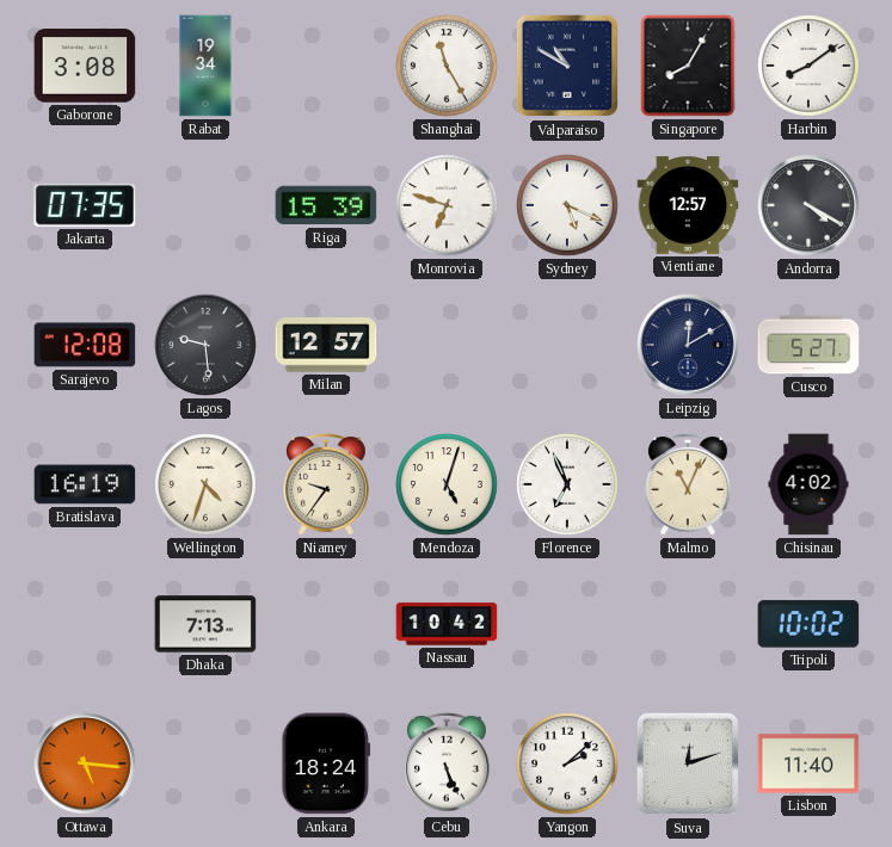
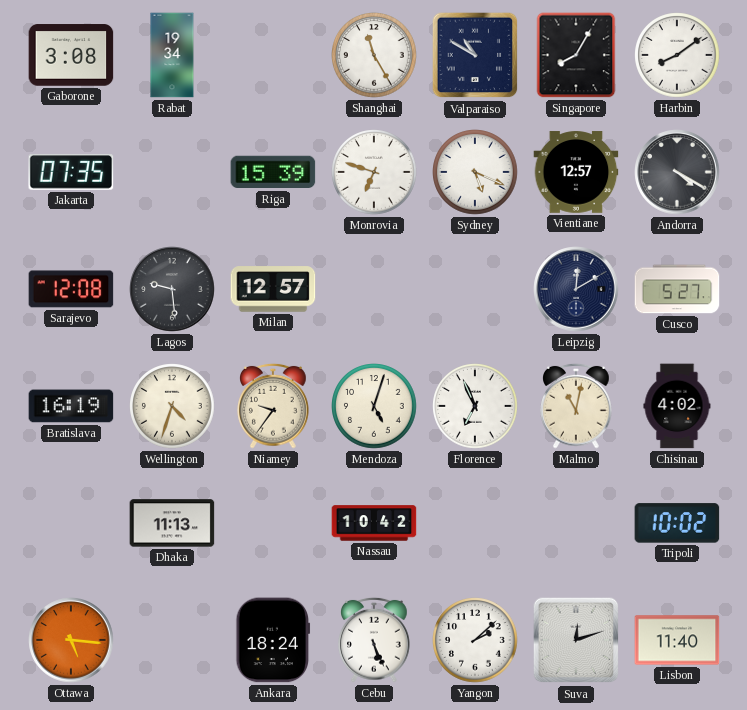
Malmo: 11:04 -> 11:02 (576, 406)
Dhaka: 7:13 -> 11:13 (172, 523)
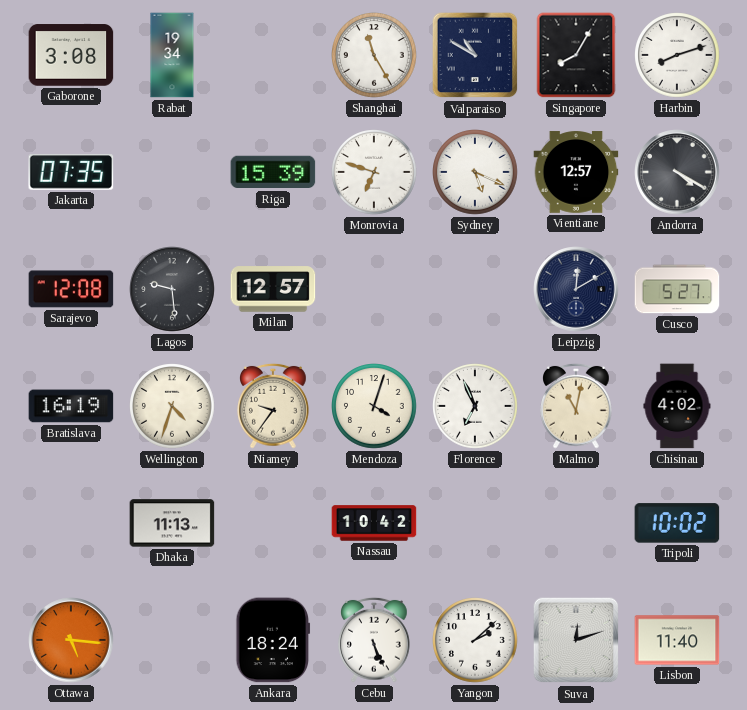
Harbin: 8:09 -> 8:12 (677, 55)
Mendoza: 5:03 -> 4:03 (374, 406)
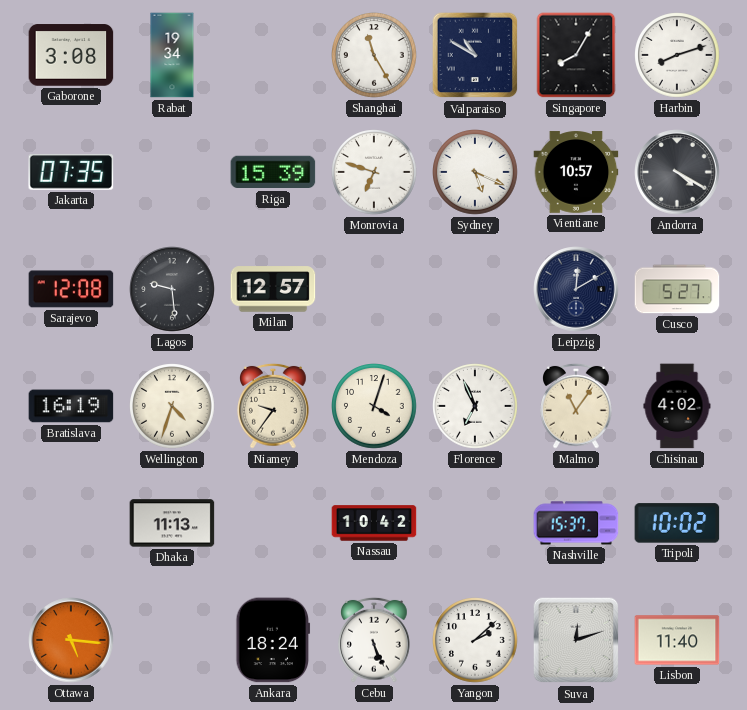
Vientiane: 12:57 -> 10:57 (576, 172)
Malmo: 11:02 -> 11:06 (576, 406)
Nashville: none -> 15:37 (576, 523)
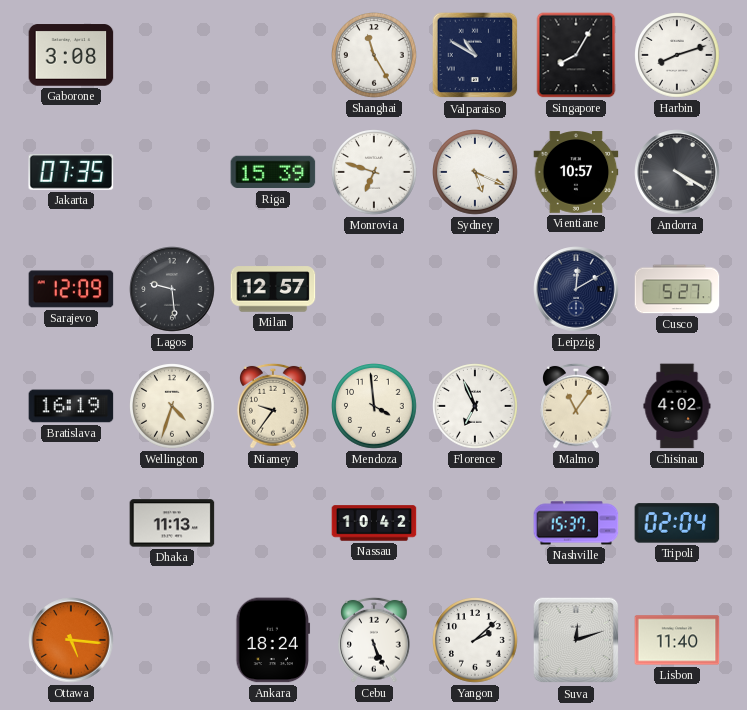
Rabat: 19:34 -> none (172, 55)
Sarajevo: 12:08 -> 12:09 (71, 289)
Mendoza: 4:03 -> 3:59 (374, 406)
Tripoli: 10:02 -> 02:04 (677, 523)
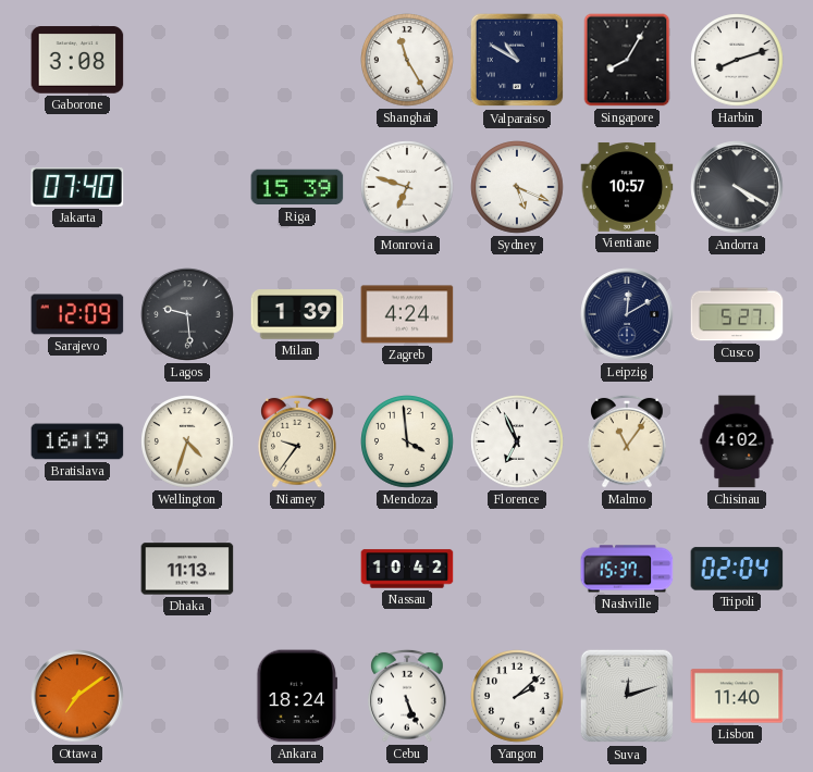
Jakarta: 07:35 -> 07:40 (77, 187)
Milan: 12:57 -> 1:39 (297, 314)
Zagreb: none -> 4:24 (407, 314)
Ottawa: 5:16 -> 7:09 (77, 696)
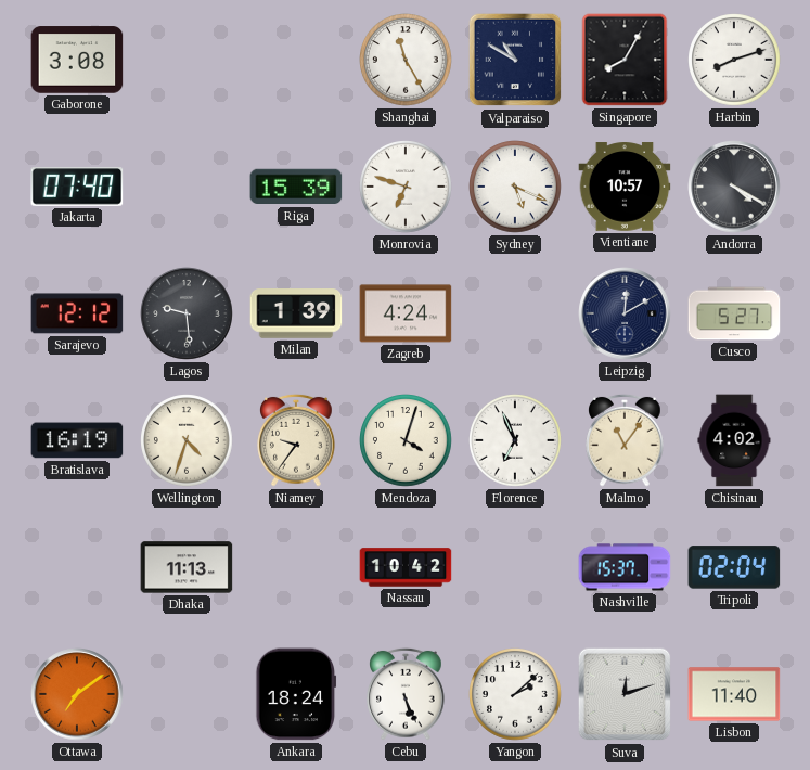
Sarajevo: 12:09 -> 12:12 (77, 313)
Mendoza: 3:59 -> 4:03 (406, 440)
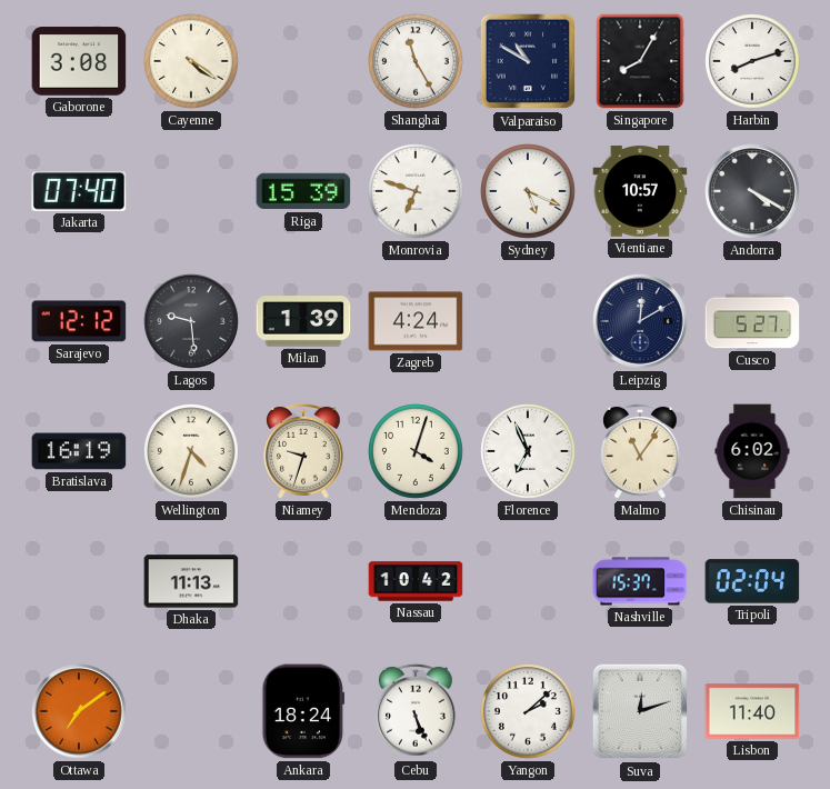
Cayenne: none -> 4:21 (191, 61)
Niamey: 9:36 -> 9:33 (303, 451)
Chisinau: 4:02 -> 6:02 (752, 451)
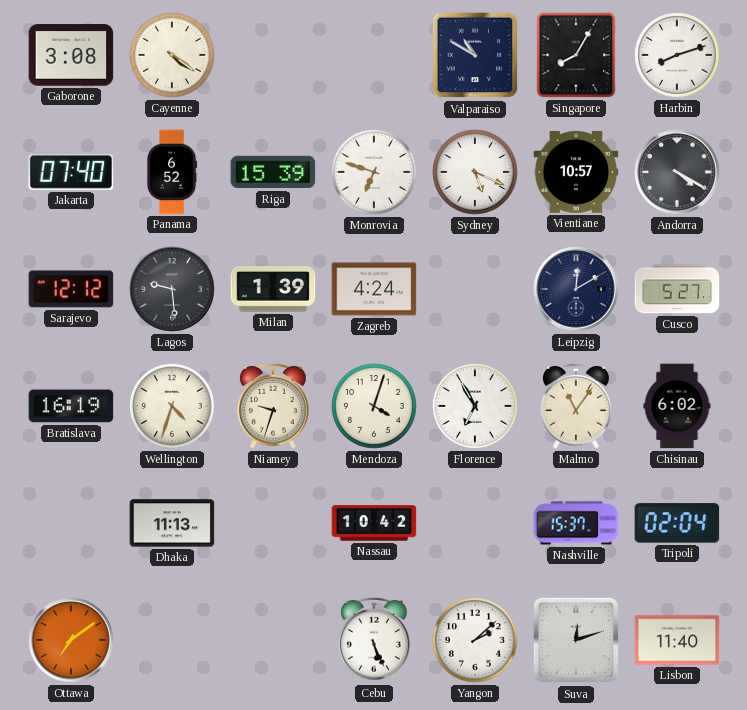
Shanghai: 11:25 -> none (416, 61)
Panama: none -> 6:52 (173, 172)
Florence: 6:56 -> 6:55 (475, 406)
Ankara: 18:24 -> none (303, 711)
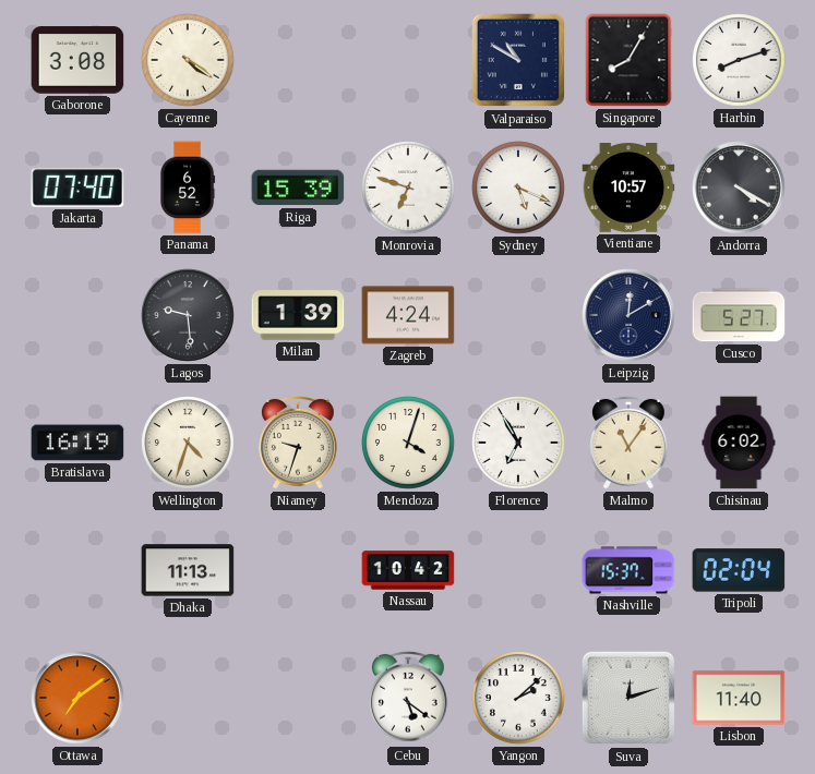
Sarajevo: 12:12 -> none (71, 289)
Cebu: 5:26 -> 5:21 (408, 698)
